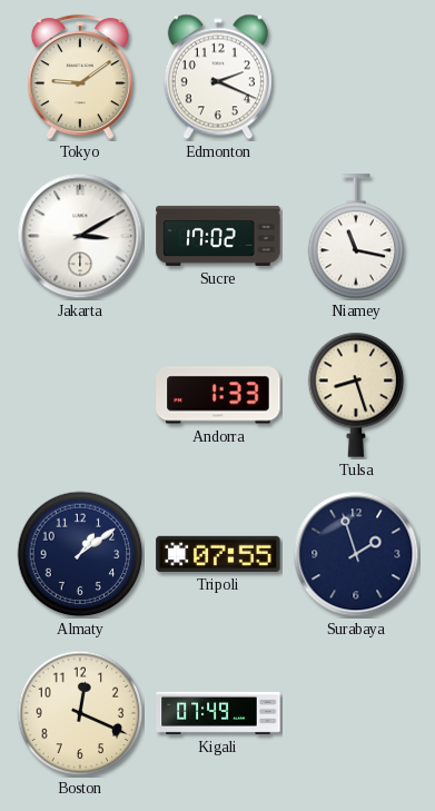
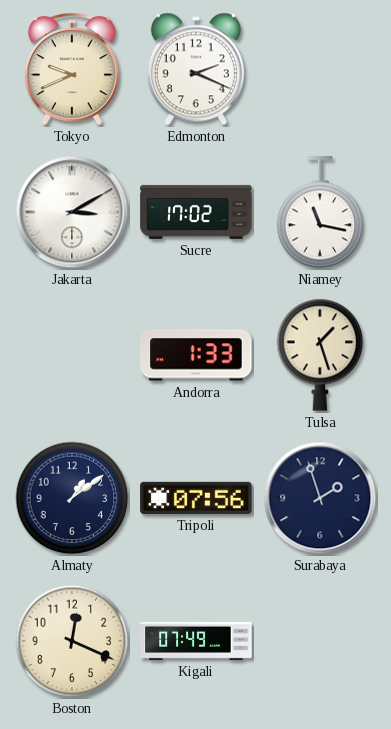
Tokyo: 9:09 -> 9:41 (72, 70)
Tulsa: 8:27 -> 1:27 (320, 355)
Tripoli: 07:55 -> 07:56 (196, 498)
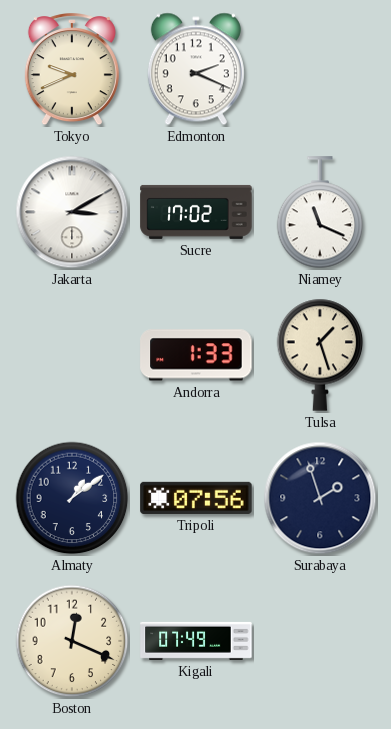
Niamey: 11:17 -> 11:19 (320, 213)
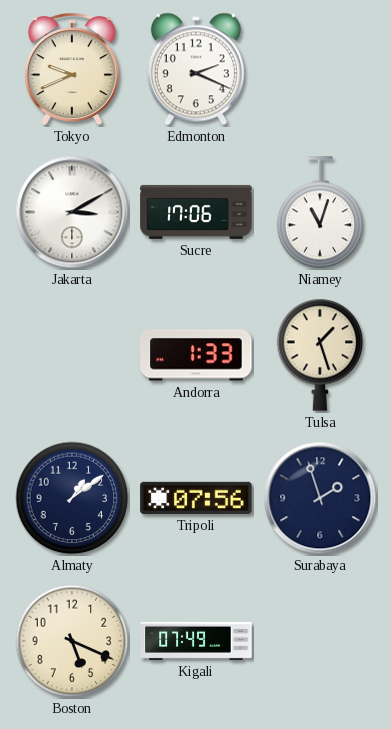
Sucre: 17:02 -> 17:06 (196, 212)
Niamey: 11:19 -> 11:03 (320, 213)
Boston: 12:19 -> 5:19 (72, 641)
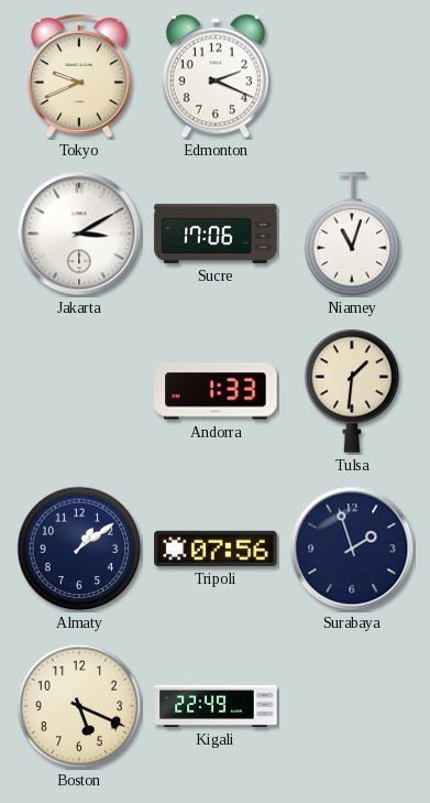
Tulsa: 1:27 -> 1:31 (352, 391)
Kigali: 07:49 -> 22:49 (216, 706)
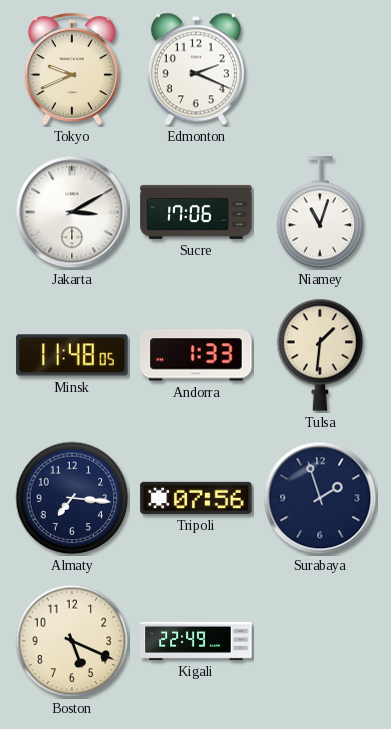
Minsk: none -> 11:48 (72, 355)
Almaty: 1:09 -> 7:16 (72, 498)
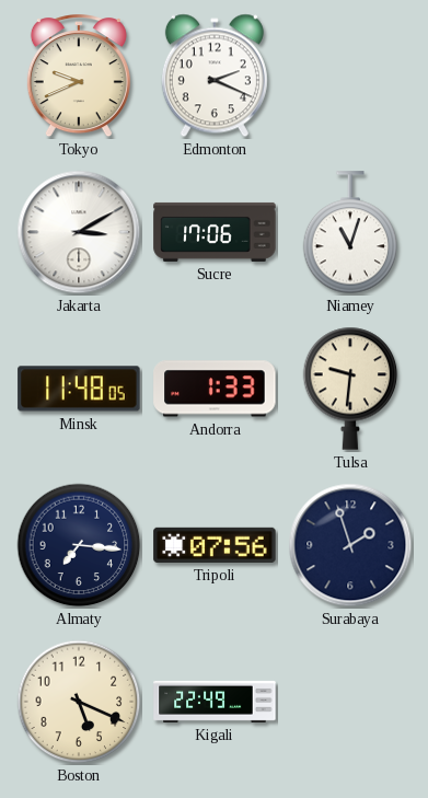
Tulsa: 1:31 -> 9:31 (350, 389)
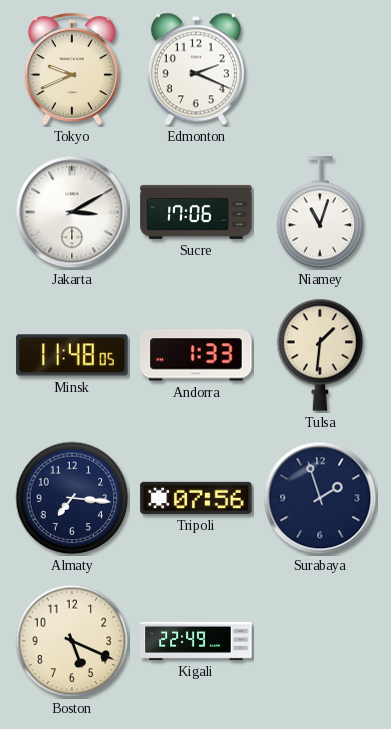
Tulsa: 9:31 -> 1:31 (320, 355)
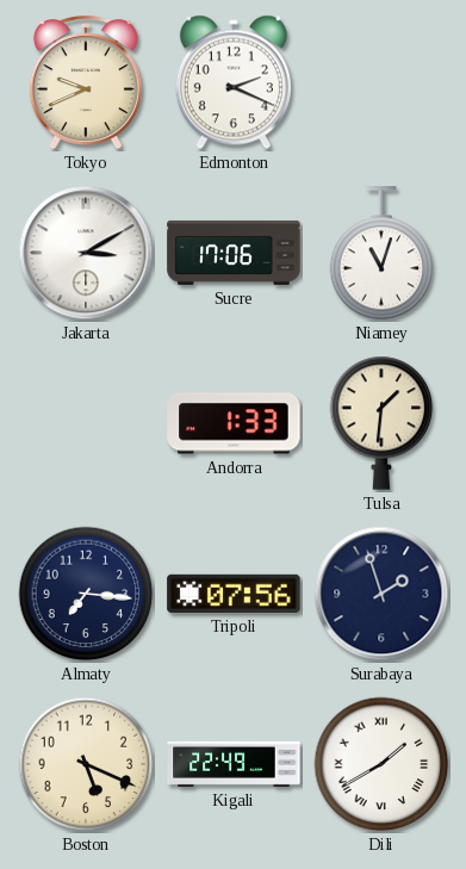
Minsk: 11:48 -> none (72, 355)
Dili: none -> 1:40 (381, 764)
